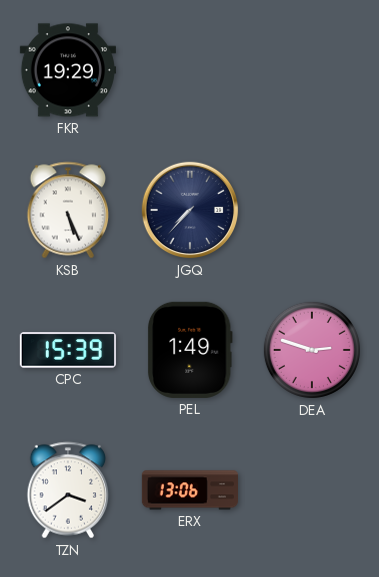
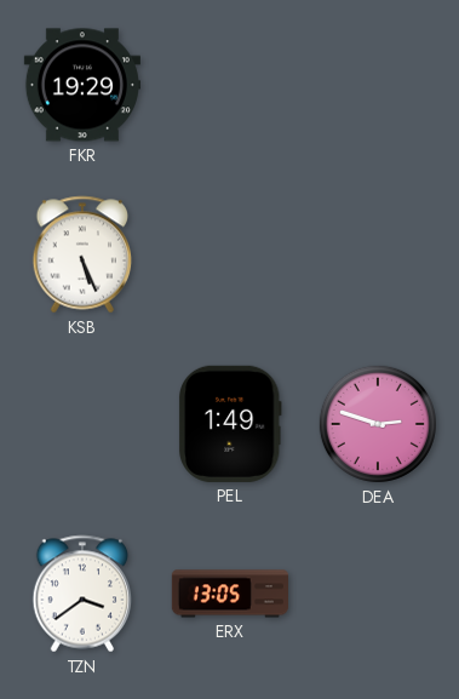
JGQ: 7:37 -> none (190, 210)
CPC: 15:39 -> none (68, 350)
ERX: 13:06 -> 13:05 (230, 594)
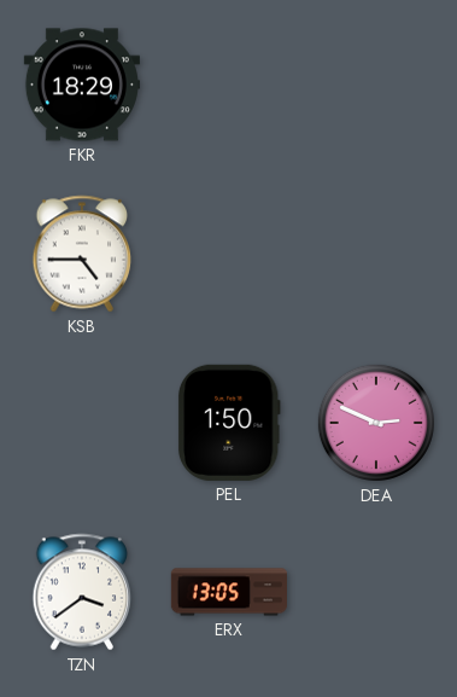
FKR: 19:29 -> 18:29 (82, 85)
KSB: 5:26 -> 4:45 (82, 254)
PEL: 1:49 -> 1:50 (229, 423)
DEA: 2:48 -> 2:49 (376, 423)
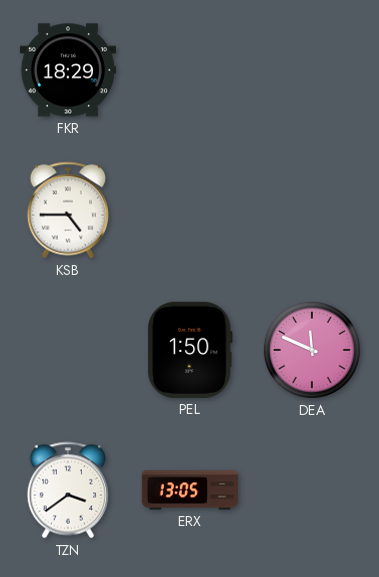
DEA: 2:49 -> 11:49 (312, 350)
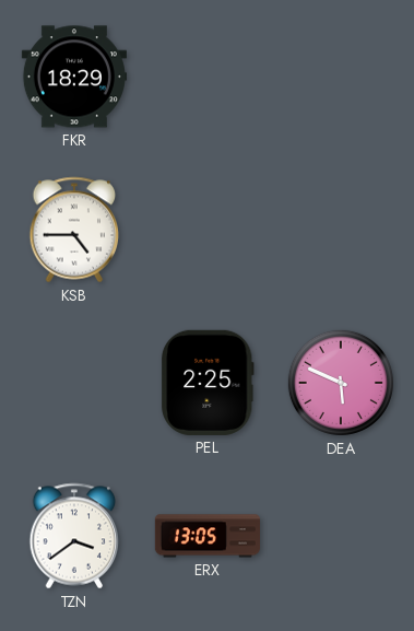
PEL: 1:50 -> 2:25 (208, 383)
DEA: 11:49 -> 5:49 (341, 383)
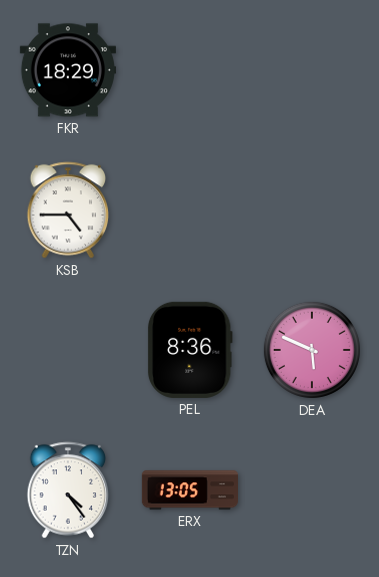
PEL: 2:25 -> 8:36 (190, 350)
TZN: 3:39 -> 4:24 (68, 490)
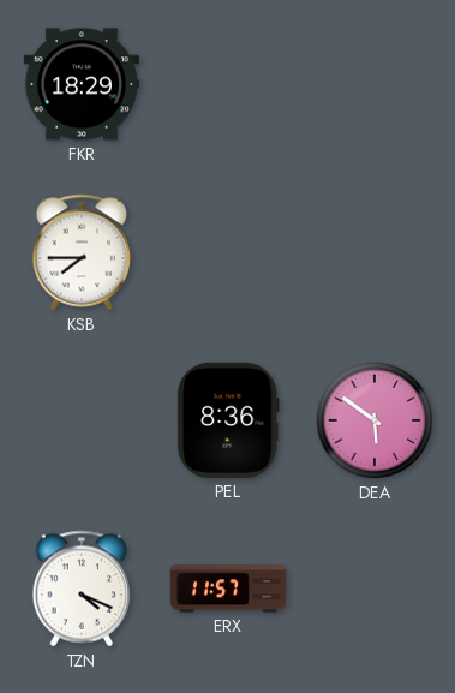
KSB: 4:45 -> 7:45 (82, 252)
DEA: 5:49 -> 5:51 (375, 420)
TZN: 4:24 -> 4:19 (82, 589)
ERX: 13:05 -> 11:57 (228, 589)
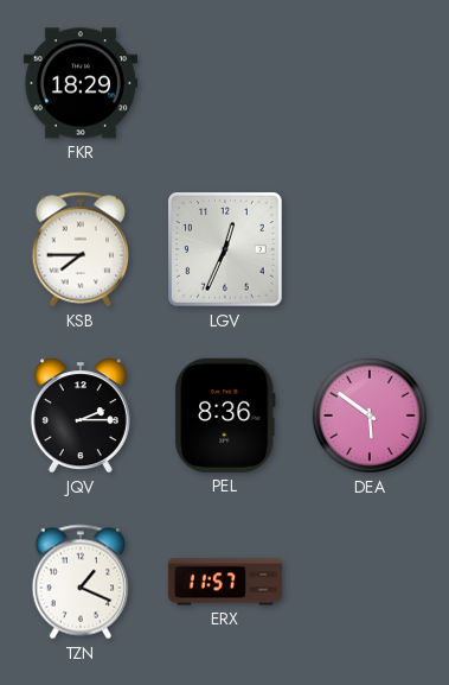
LGV: none -> 12:34 (225, 249)
JQV: none -> 2:15 (81, 416)
TZN: 4:19 -> 1:19 (81, 582)
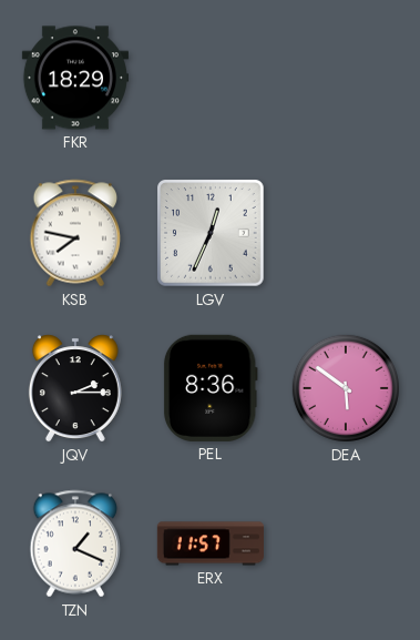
KSB: 7:45 -> 7:47 (75, 233)
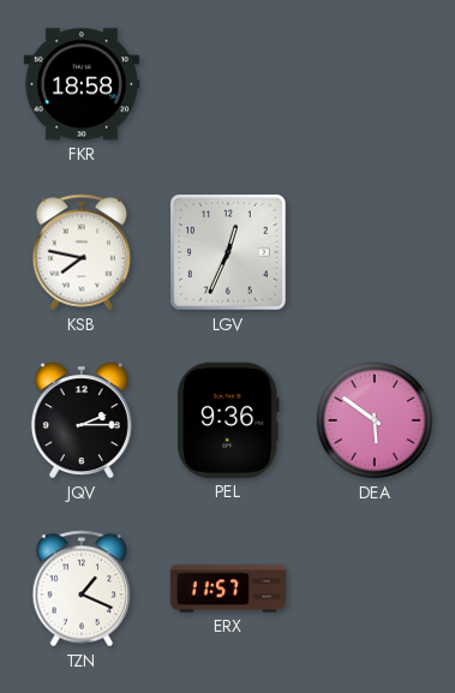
FKR: 18:29 -> 18:58 (82, 84)
PEL: 8:36 -> 9:36 (228, 420)
